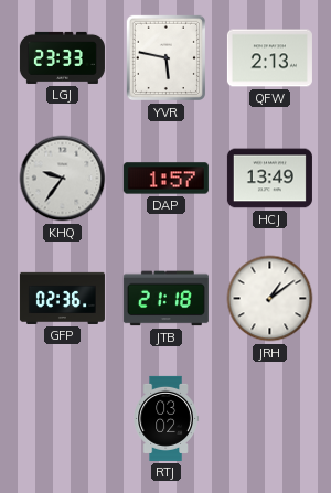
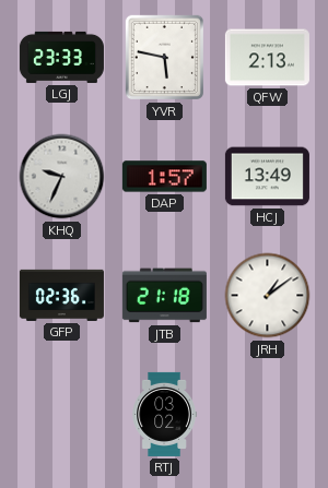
KHQ: 9:36 -> 9:34 (62, 177)
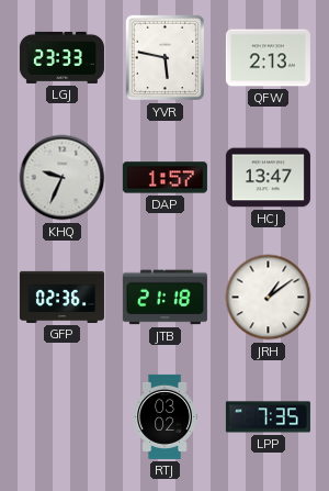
HCJ: 13:49 -> 13:47 (268, 178)
LPP: none -> 7:35 (268, 417)
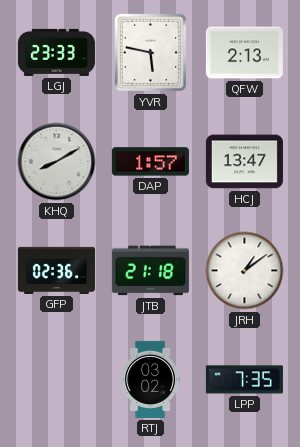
KHQ: 9:34 -> 8:10 (57, 162)
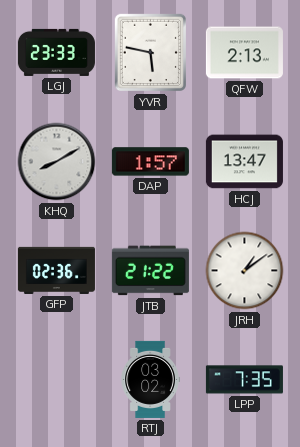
JTB: 21:18 -> 21:22 (150, 271)
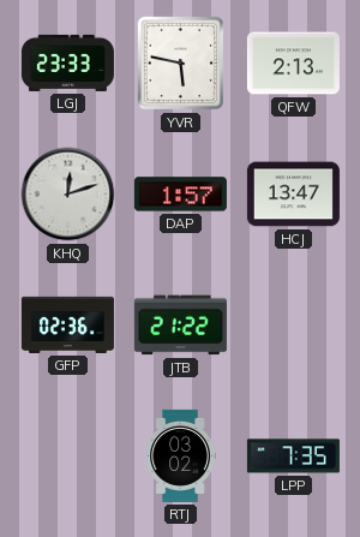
KHQ: 8:10 -> 12:12 (68, 195)
JRH: 1:09 -> none (245, 271)
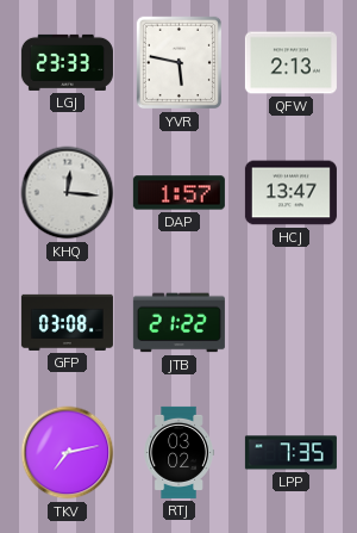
KHQ: 12:12 -> 12:16 (68, 193)
GFP: 02:36 -> 03:08 (67, 322)
TKV: none -> 7:13 (68, 453)
